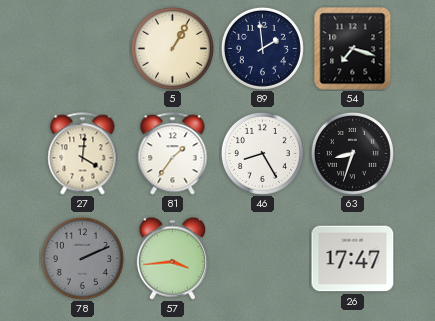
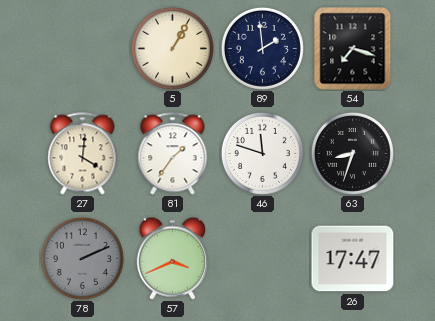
46: 8:25 -> 11:48 (262, 153)
57: 3:44 -> 3:41 (172, 258)
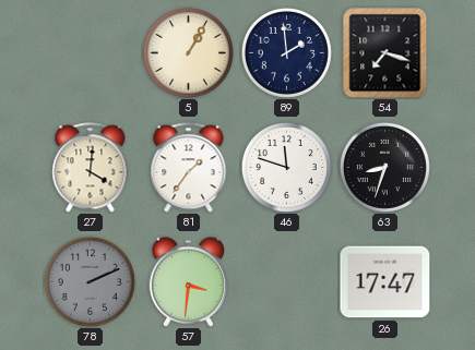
57: 3:41 -> 3:31 (188, 281)
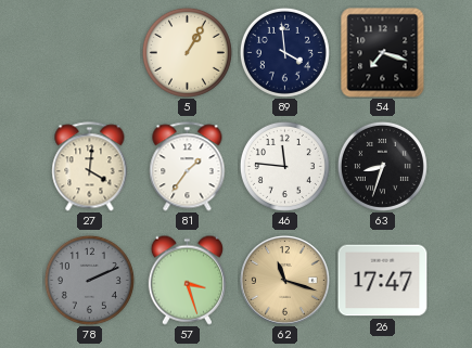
89: 1:59 -> 3:59 (284, 52)
46: 11:48 -> 11:46 (284, 166)
57: 3:31 -> 3:27 (187, 280)
62: none -> 11:18 (285, 281)
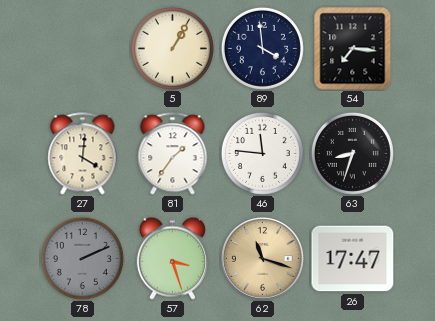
54: 7:18 -> 7:16 (353, 49)
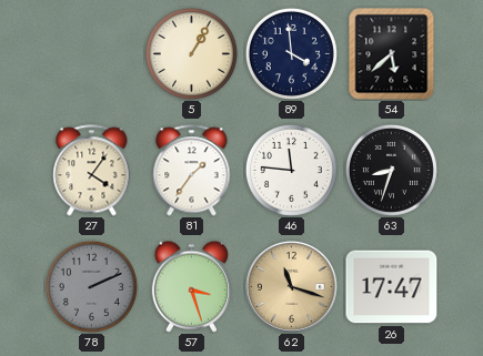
54: 7:16 -> 5:38 (392, 54)
27: 4:01 -> 4:06 (92, 171)
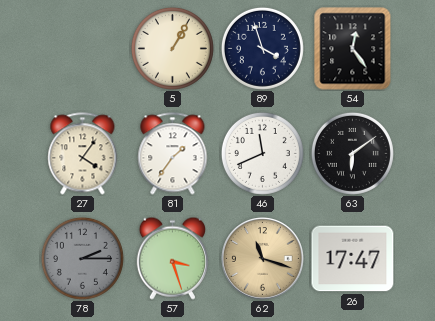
89: 3:59 -> 3:57 (262, 48)
54: 5:38 -> 12:24 (353, 49)
46: 11:46 -> 11:41 (262, 153)
63: 8:33 -> 6:09 (352, 153)
78: 2:11 -> 2:15 (82, 258)
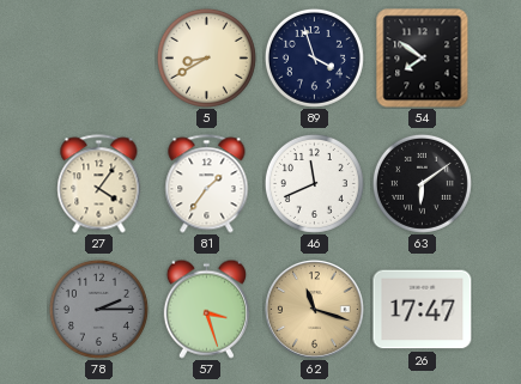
5: 1:05 -> 8:40 (206, 57)
54: 12:24 -> 7:51 (423, 59)
